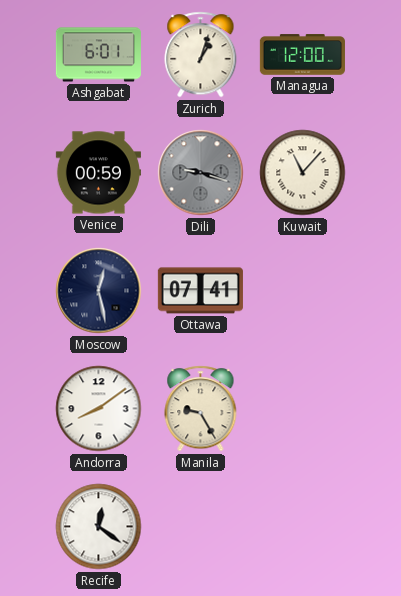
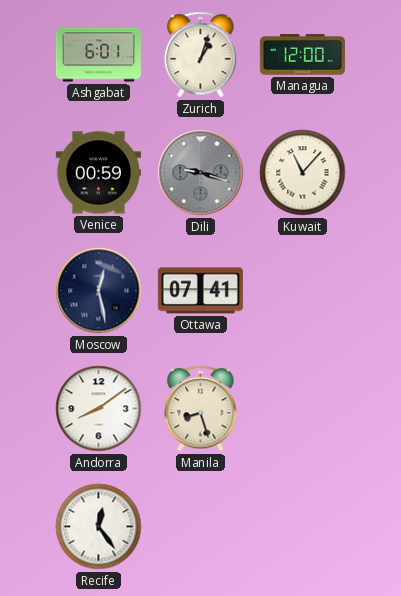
Manila: 9:25 -> 8:27 (201, 409)
Recife: 12:21 -> 12:24 (99, 527)
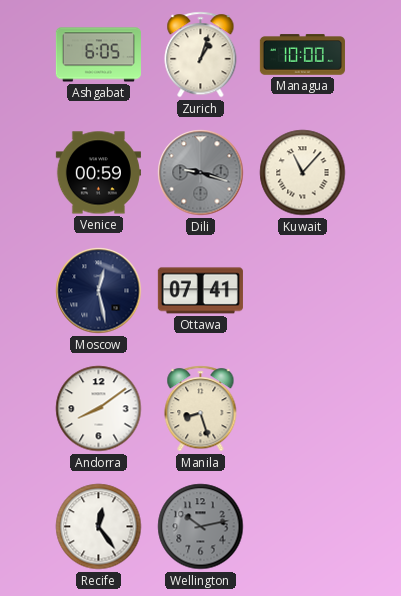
Ashgabat: 6:01 -> 6:05 (98, 55)
Managua: 12:00 -> 10:00 (302, 55)
Wellington: none -> 10:13 (201, 527)
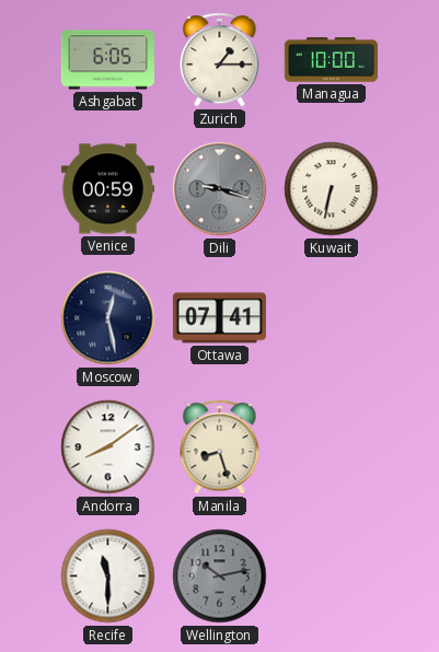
Zurich: 1:03 -> 1:15 (220, 60)
Kuwait: 11:07 -> 6:32 (332, 189)
Recife: 12:24 -> 11:30 (108, 577)
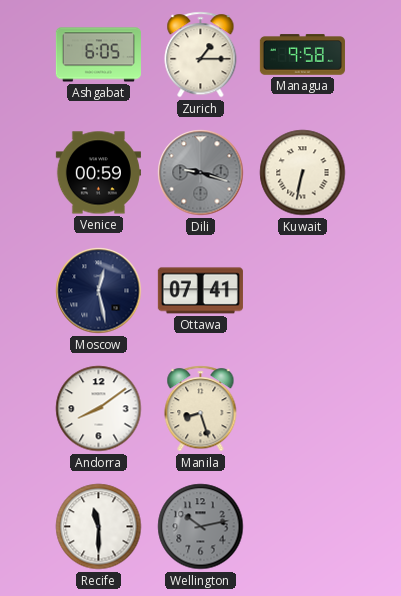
Managua: 10:00 -> 9:58 (302, 55)
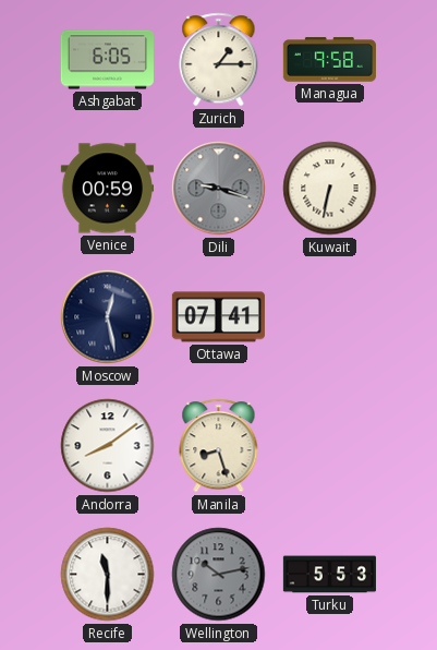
Turku: none -> 5:53 (329, 575)
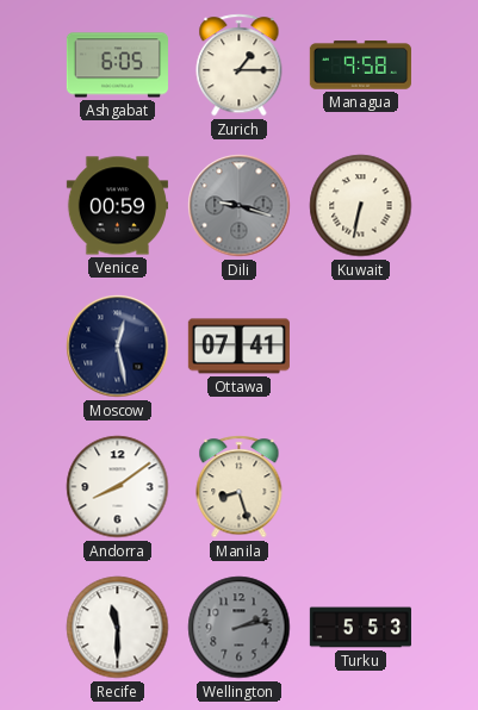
Wellington: 10:13 -> 2:13 (240, 628)
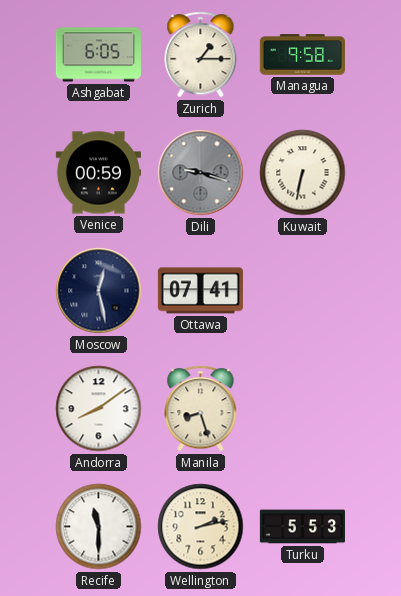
Wellington dial: grey -> cream (201, 527)
